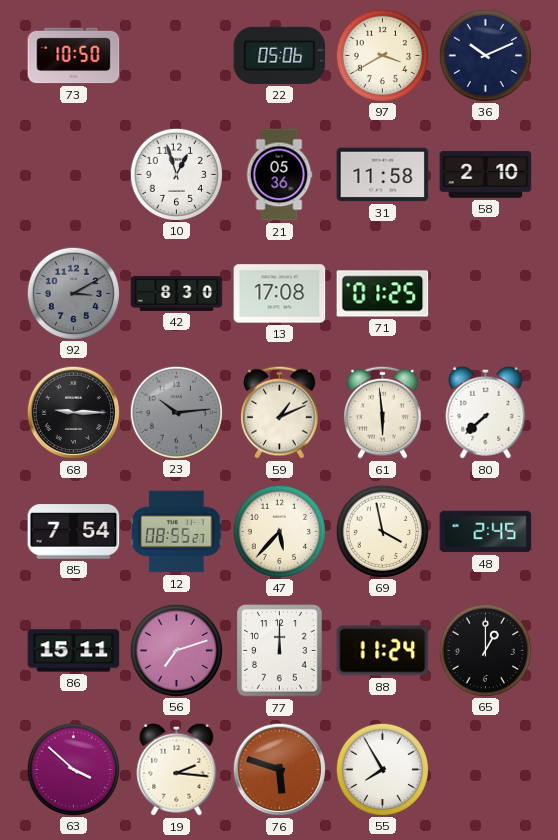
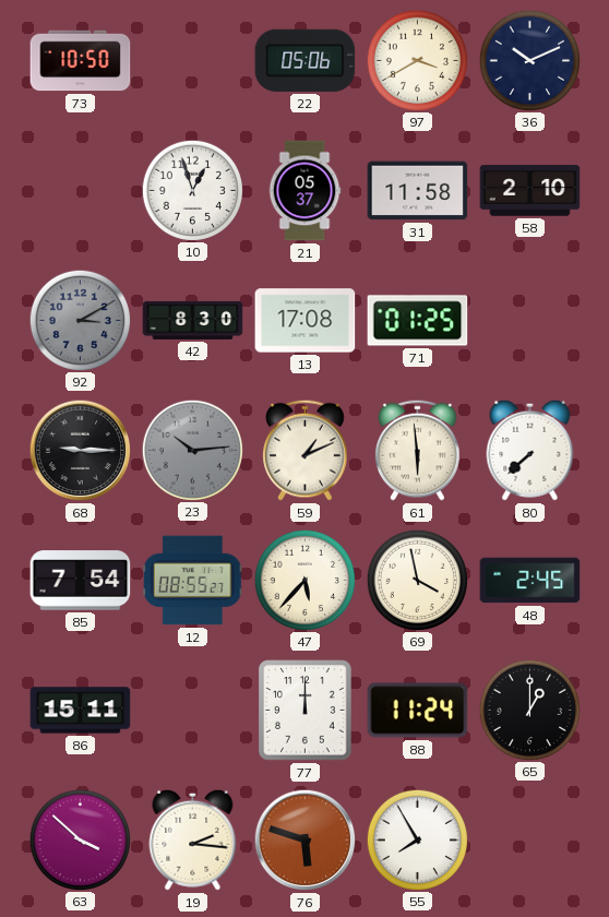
21: 05:36 -> 05:37 (304, 191)
56: 7:12 -> none (176, 650)
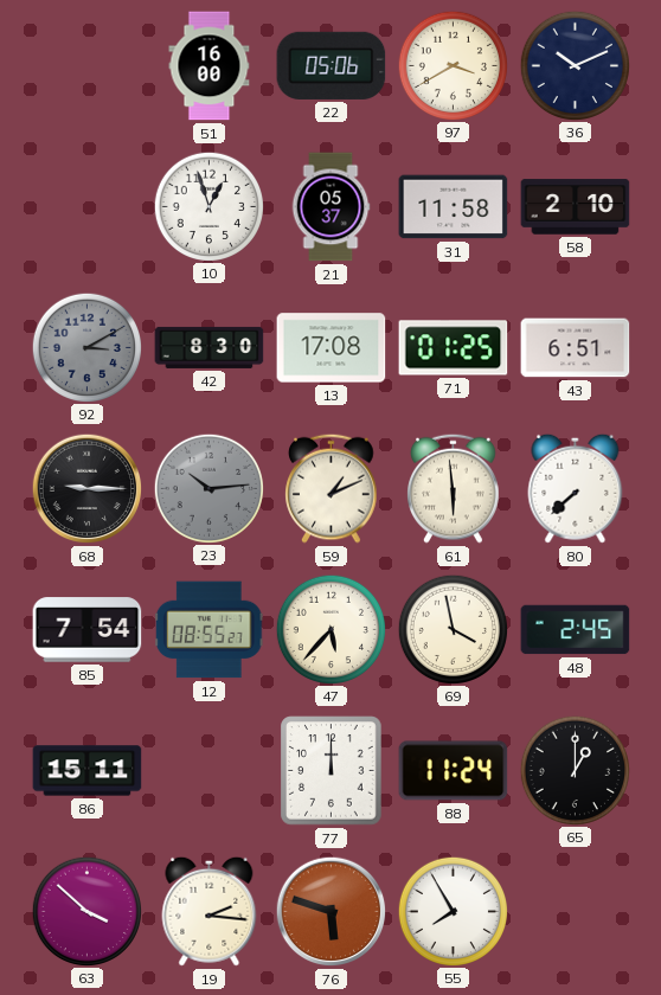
73: 10:50 -> none (81, 61)
51: none -> 16:00 (210, 66)
43: none -> 6:51 (576, 348)
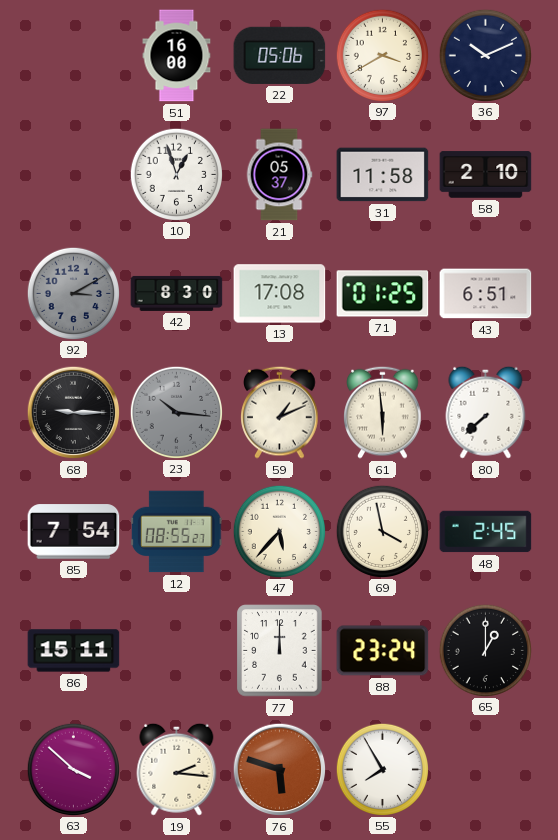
23: 10:14 -> 10:16 (176, 412)
88: 11:24 -> 23:24 (383, 651)
